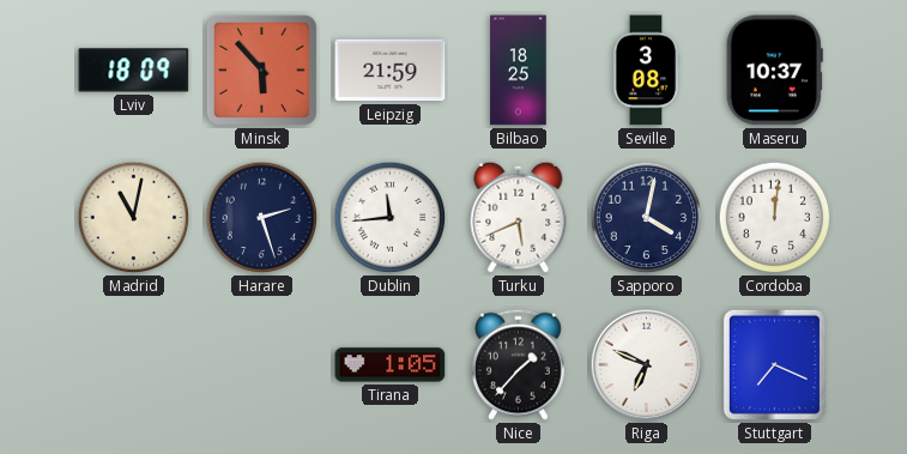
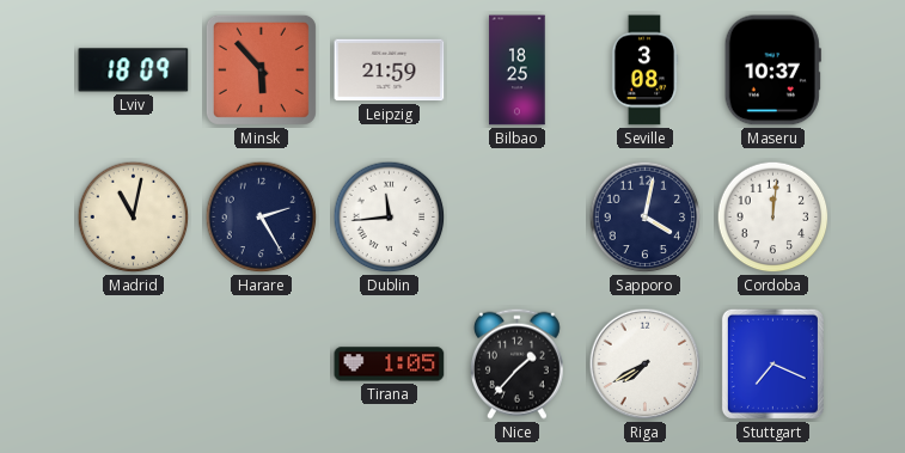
Harare: 2:27 -> 2:25 (262, 218)
Turku: 5:41 -> none (519, 217)
Riga: 6:49 -> 7:40 (646, 365)
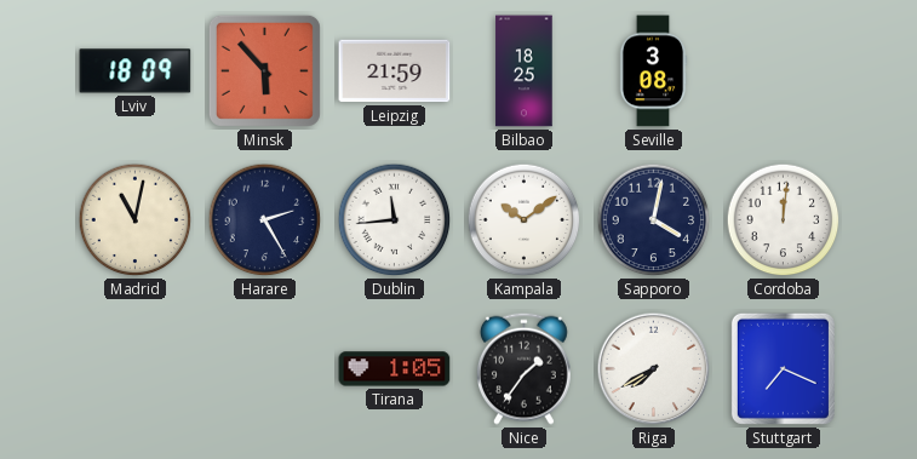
Maseru: 10:37 -> none (772, 71)
Kampala: none -> 10:09 (525, 220)
Nice: 1:37 -> 1:36 (523, 368)
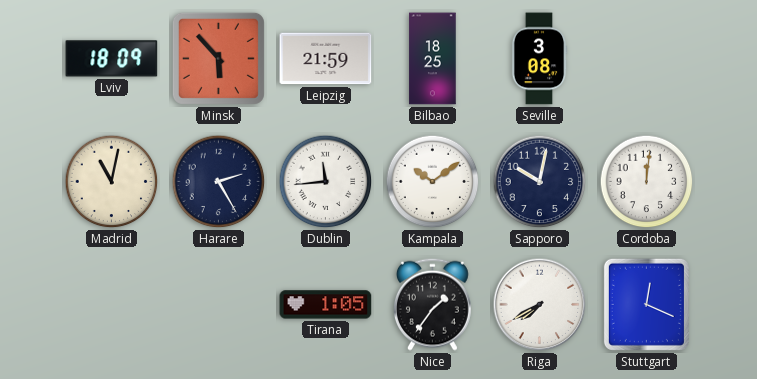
Sapporo: 4:02 -> 10:02 (540, 182)
Stuttgart: 7:19 -> 12:19 (646, 304)
